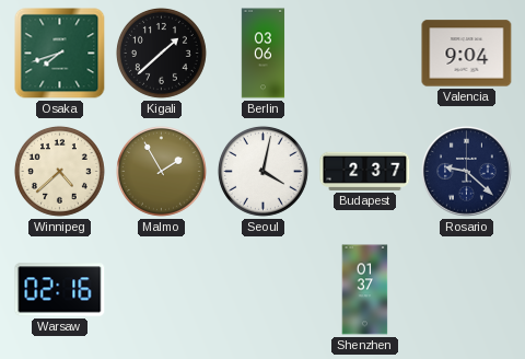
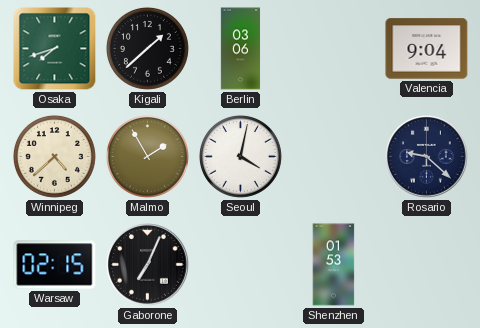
Budapest: 2:37 -> none (365, 171)
Warsaw: 02:16 -> 02:15 (55, 265)
Gaborone: none -> 7:04 (148, 265)
Shenzhen: 01:37 -> 01:53 (334, 265)
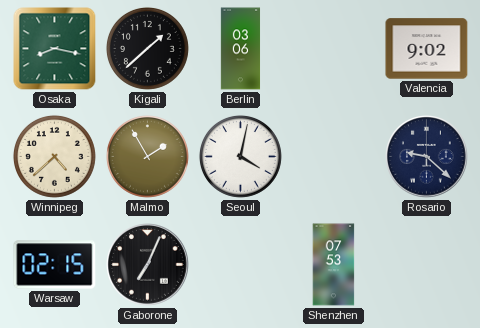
Osaka: 7:42 -> 8:17 (55, 49)
Valencia: 9:04 -> 9:02 (427, 49)
Shenzhen: 01:53 -> 07:53 (334, 265)
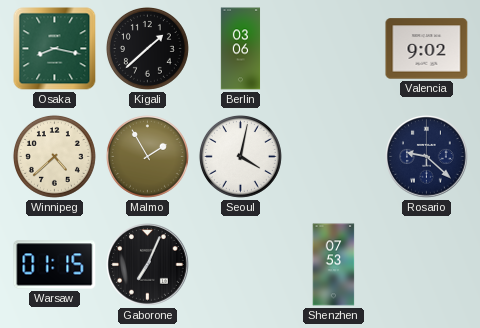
Warsaw: 02:15 -> 01:15 (55, 265)
